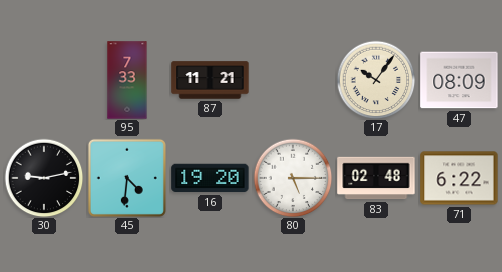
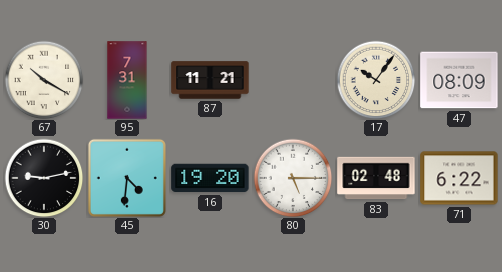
67: none -> 10:20 (44, 80)
95: 7:33 -> 7:31 (127, 80)
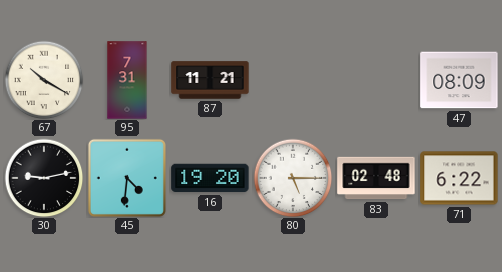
17: 10:06 -> none (376, 80)
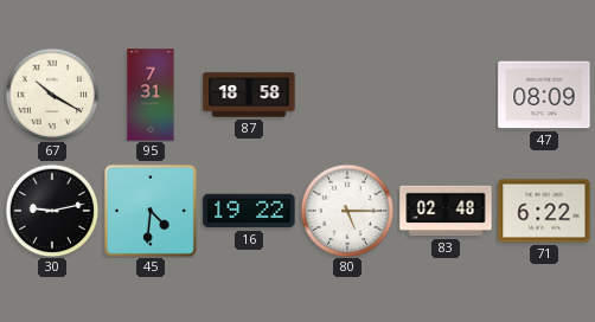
87: 11:21 -> 18:58 (249, 95)
16: 19:20 -> 19:22 (249, 211)
